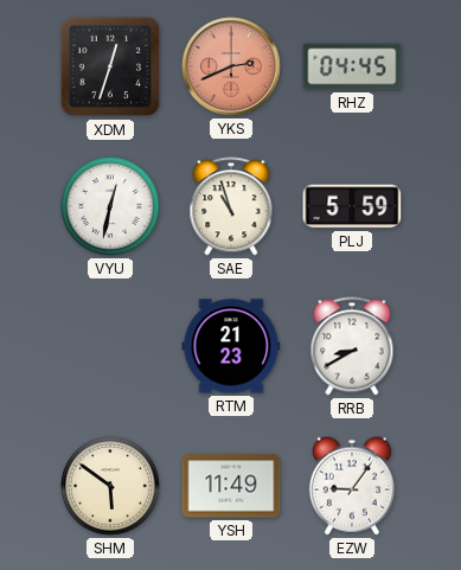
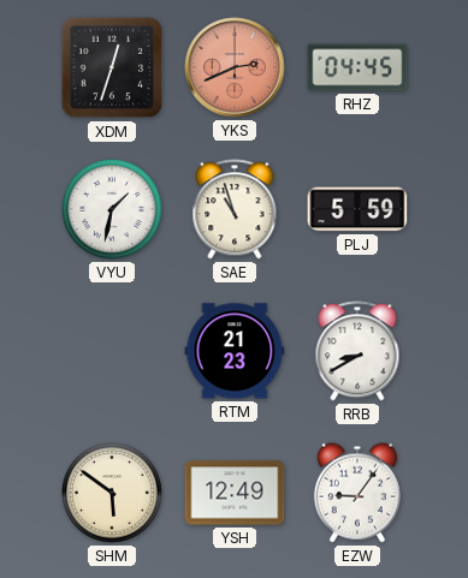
VYU: 12:32 -> 1:32 (112, 209)
YSH: 11:49 -> 12:49 (235, 493)
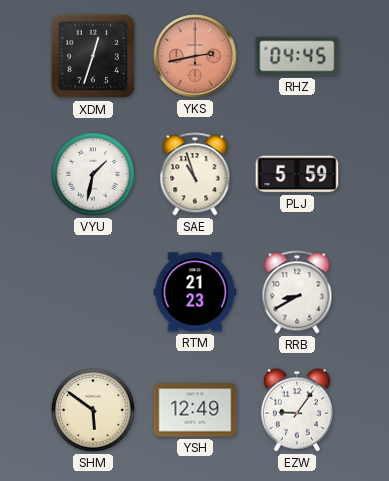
YKS: 2:41 -> 2:43 (195, 56)
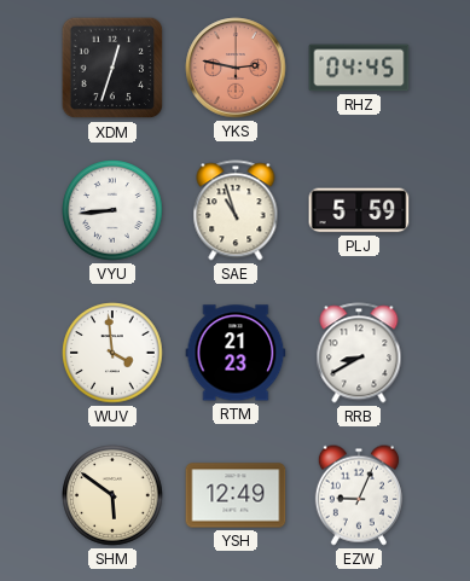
YKS: 2:43 -> 2:47 (236, 68)
VYU: 1:32 -> 8:44 (112, 210)
WUV: none -> 3:59 (112, 353)
EZW: 9:06 -> 9:04 (359, 495)
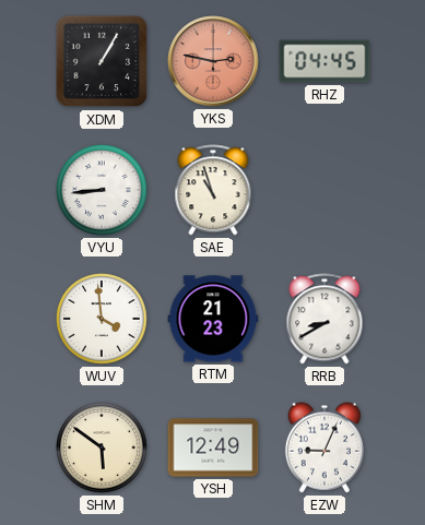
XDM: 12:33 -> 1:05 (102, 61)
PLJ: 5:59 -> none (359, 210)
